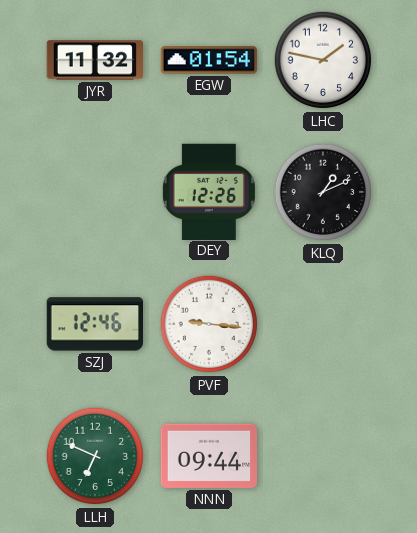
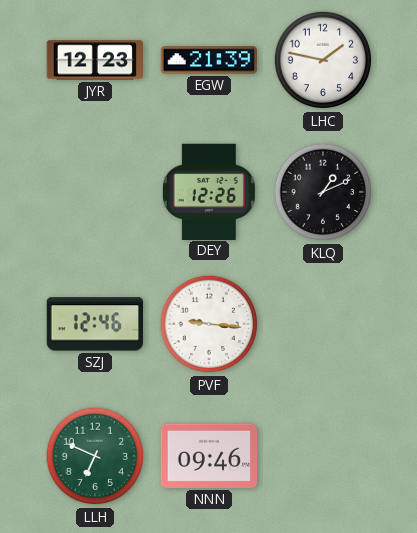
JYR: 11:32 -> 12:23 (94, 60)
EGW: 01:54 -> 21:39 (209, 60)
NNN: 09:44 -> 09:46 (208, 456)
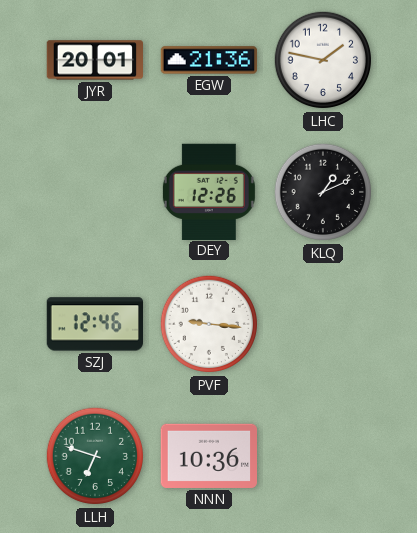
JYR: 12:23 -> 20:01 (94, 60)
EGW: 21:39 -> 21:36 (209, 60)
LLH: 6:49 -> 6:48 (95, 456)
NNN: 09:46 -> 10:36 (208, 456)
